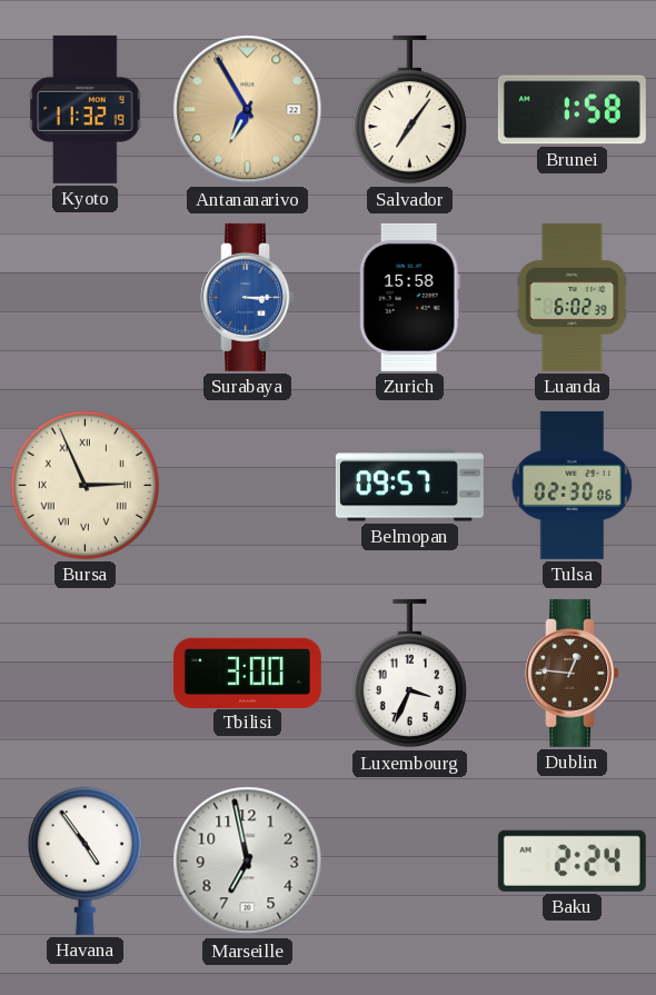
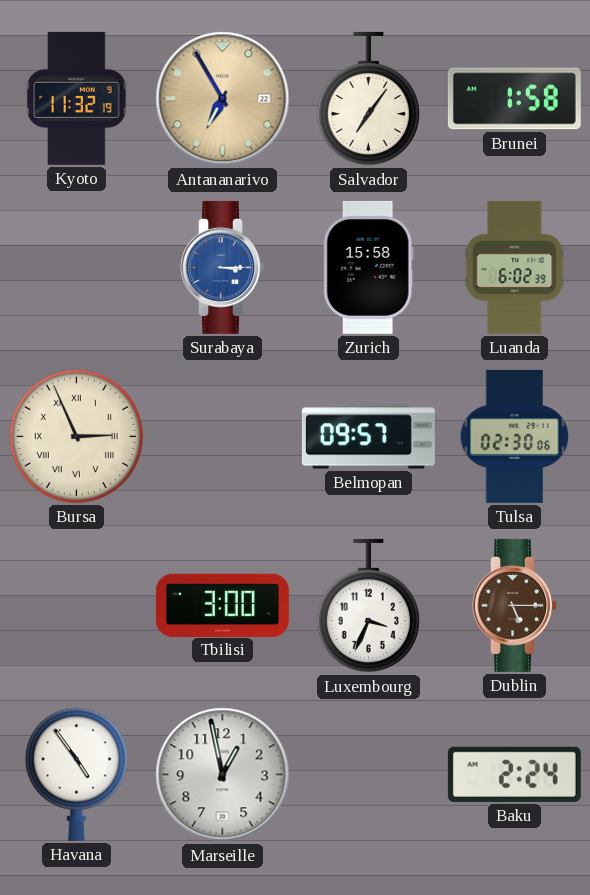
Dublin: 12:46 -> 5:15 (515, 605)
Marseille: 6:58 -> 12:58 (223, 775)
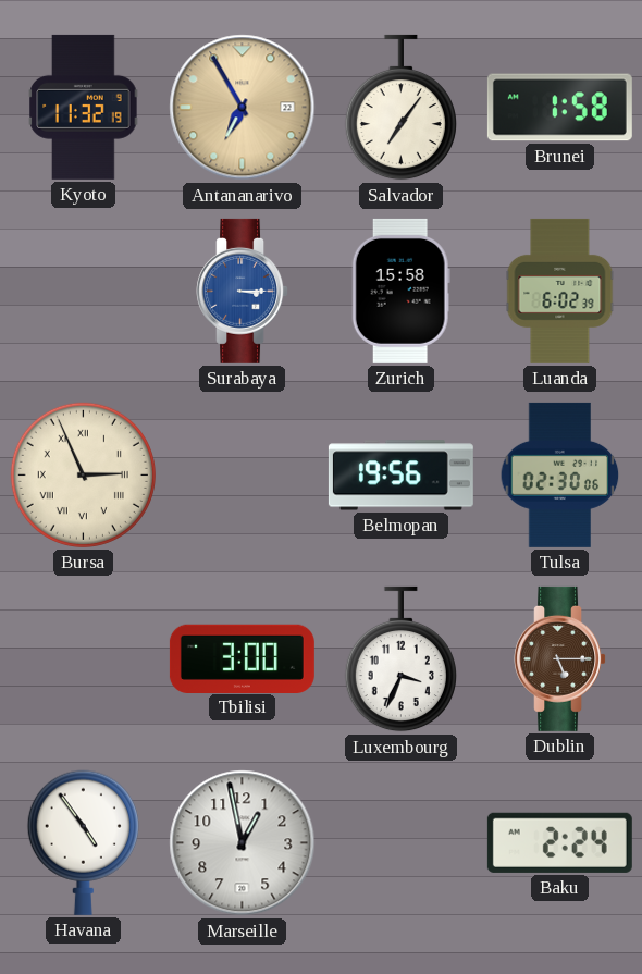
Belmopan: 09:57 -> 19:56 (400, 476)
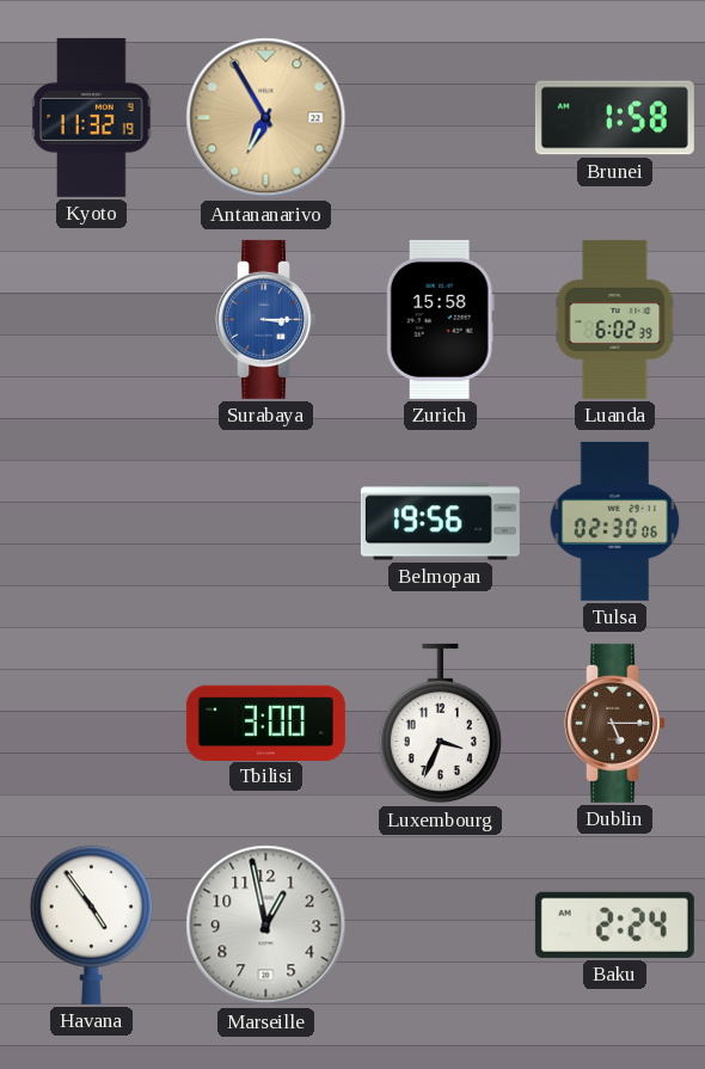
Salvador: 7:06 -> none (400, 108)
Bursa: 2:56 -> none (83, 474)
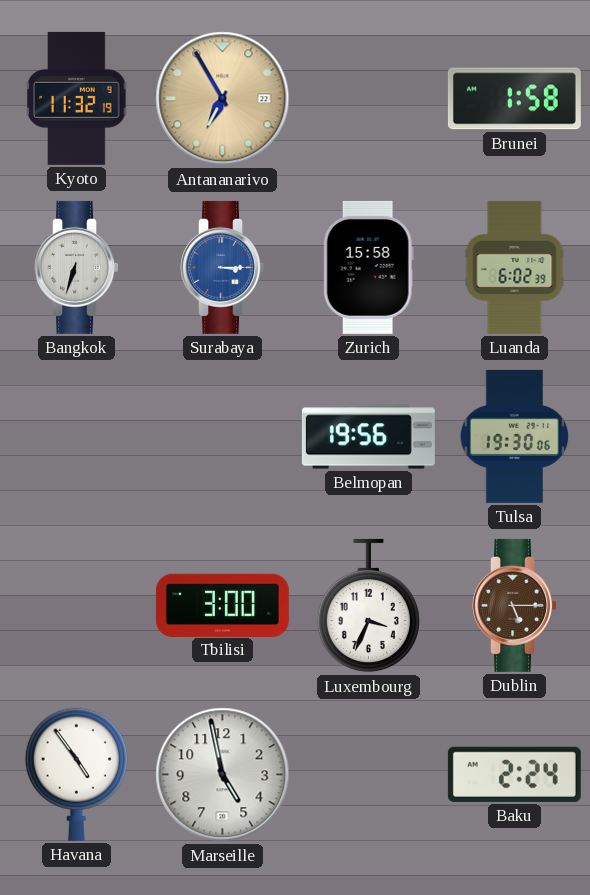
Bangkok: none -> 6:33 (77, 267)
Tulsa: 02:30 -> 19:30 (515, 436)
Marseille: 12:58 -> 4:58 (223, 775)
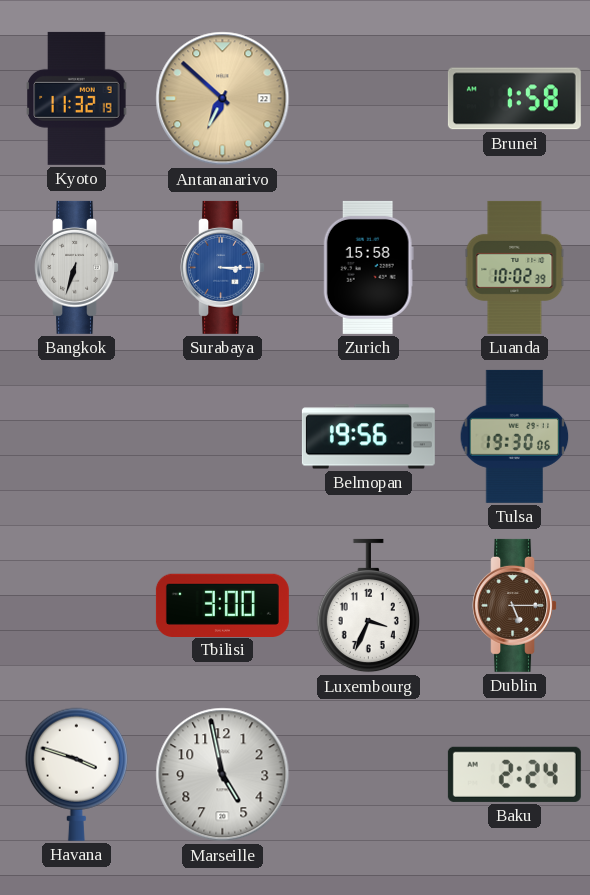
Antananarivo: 6:55 -> 6:52 (223, 99)
Luanda: 6:02 -> 10:02 (515, 267)
Havana: 4:54 -> 3:48 (76, 774)
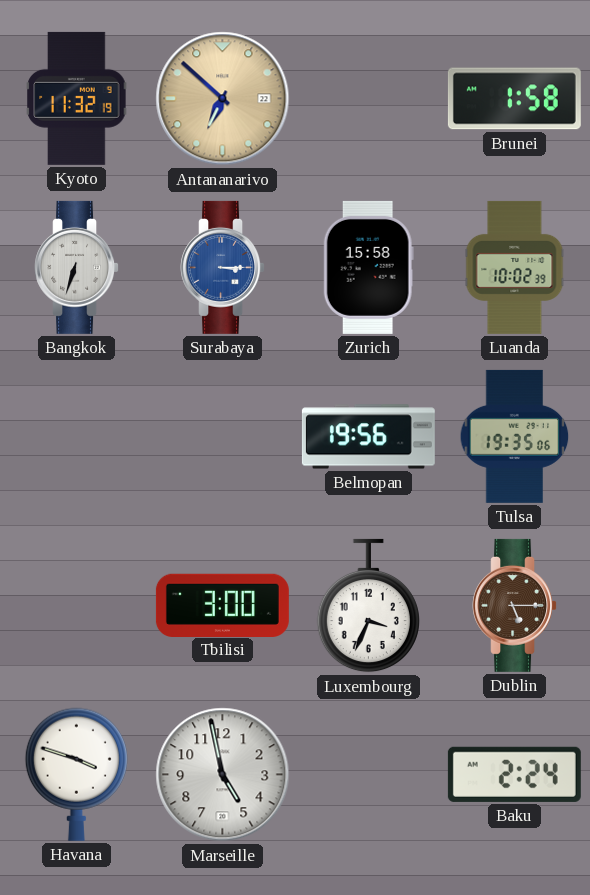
Tulsa: 19:30 -> 19:35 (515, 436)
